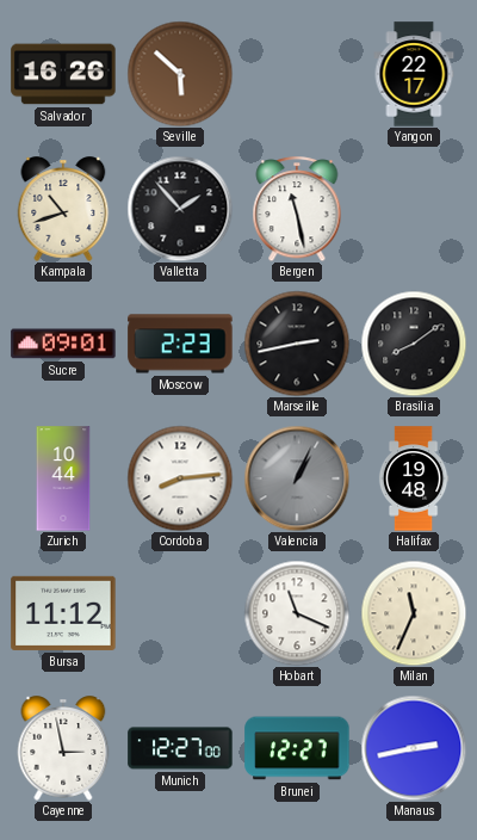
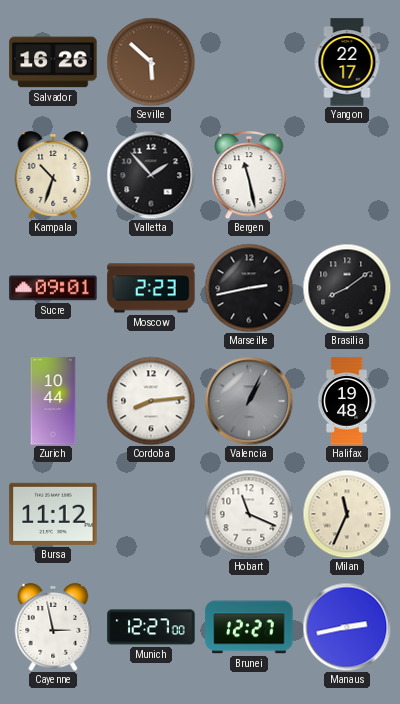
Kampala: 10:42 -> 10:33 (53, 175)
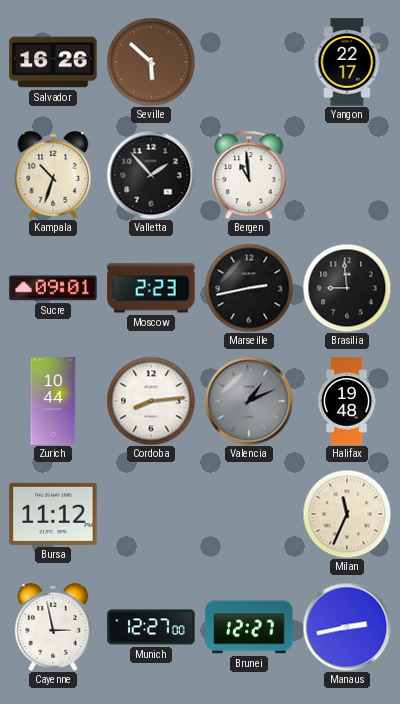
Bergen: 11:28 -> 10:59 (249, 175)
Brasilia: 8:09 -> 8:59 (347, 288)
Valencia: 1:04 -> 1:11 (249, 401)
Hobart: 11:19 -> none (249, 514)
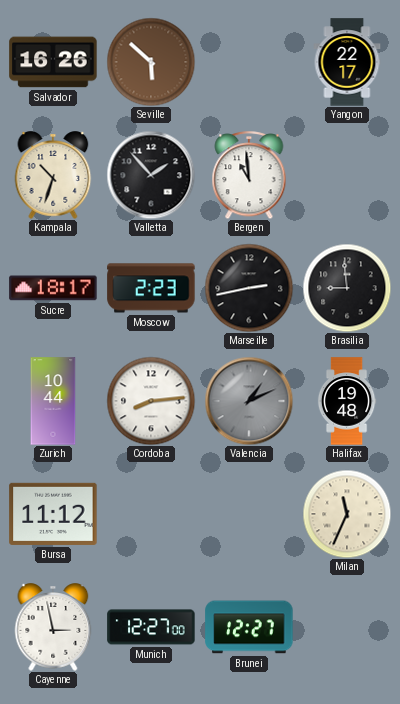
Sucre: 09:01 -> 18:17 (53, 288)
Manaus: 2:43 -> none (347, 627)
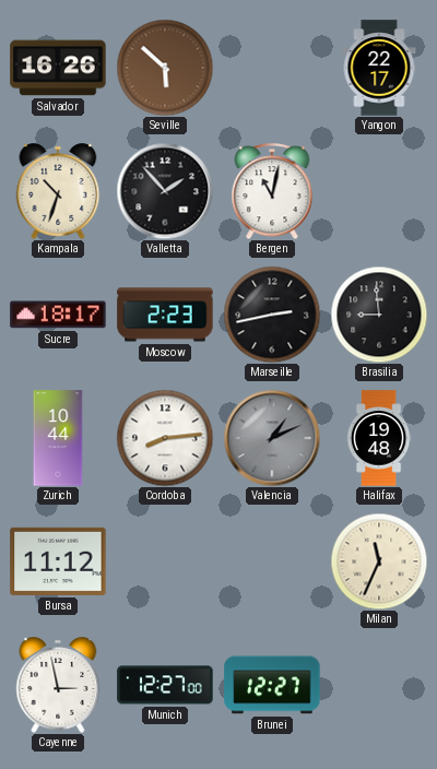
Bergen: 10:59 -> 11:02 (272, 191)
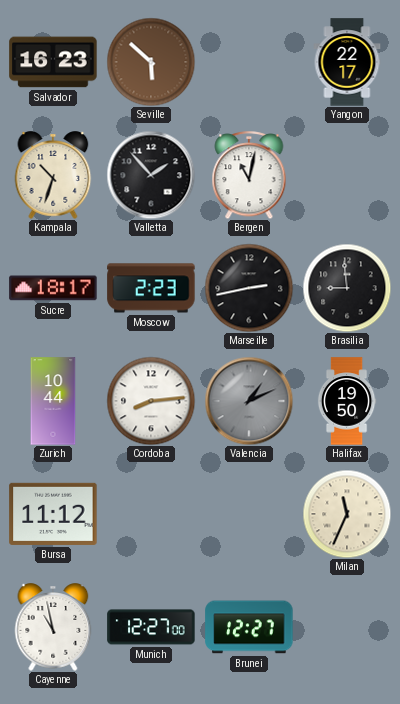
Salvador: 16:26 -> 16:23 (53, 62)
Halifax: 19:48 -> 19:50 (347, 401)
Cayenne: 2:58 -> 10:58 (53, 627)
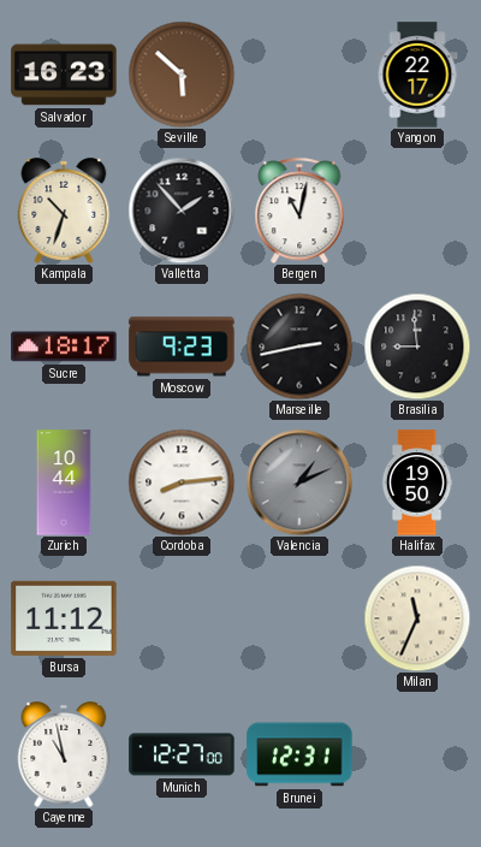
Moscow: 2:23 -> 9:23 (182, 346)
Brunei: 12:27 -> 12:31 (299, 754)
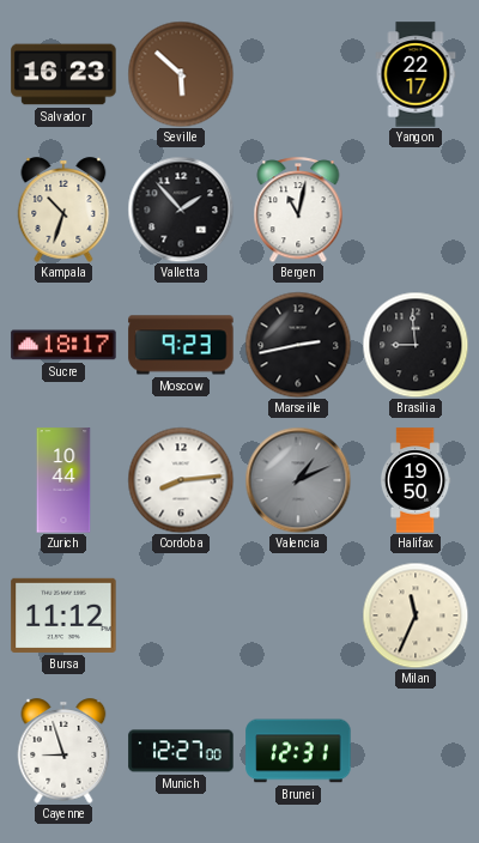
Cayenne: 10:58 -> 8:57 (63, 751)
